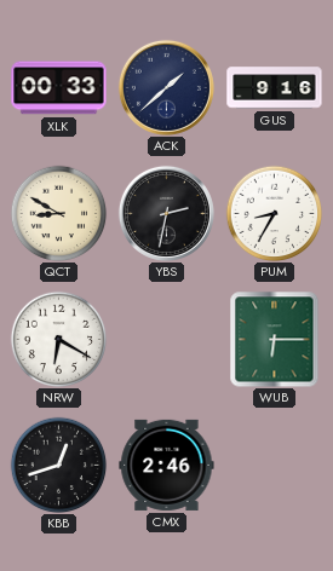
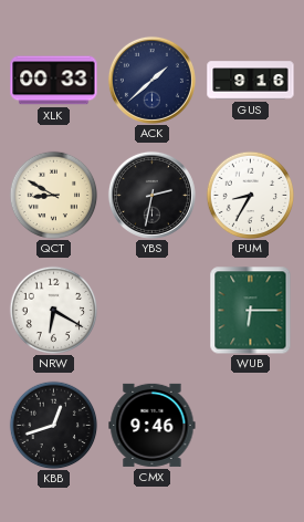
CMX: 2:46 -> 9:46 (153, 425)
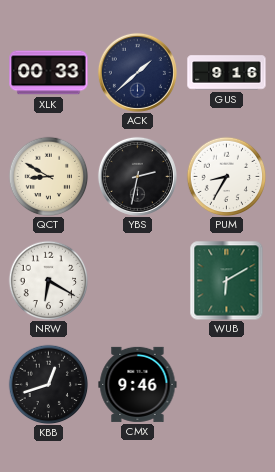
WUB: 6:15 -> 6:10 (227, 280)
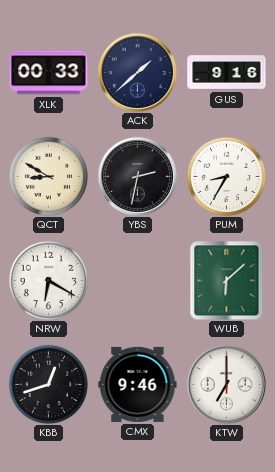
WUB: 6:10 -> 6:08 (227, 280)
KTW: none -> 7:00 (226, 384)
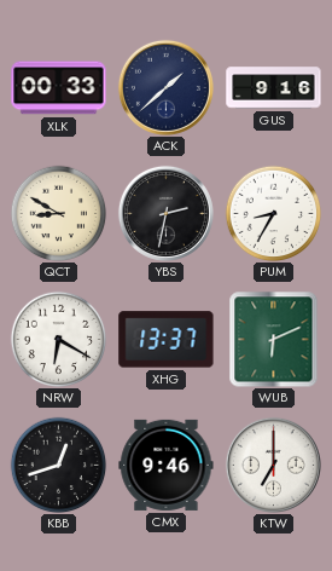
XHG: none -> 13:37 (167, 340)
WUB: 6:08 -> 6:11 (274, 339)
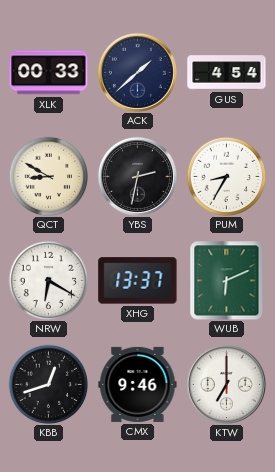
GUS: 9:16 -> 4:54 (227, 73)
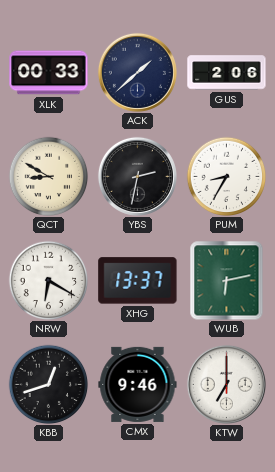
GUS: 4:54 -> 2:06 (227, 73)
WUB: 6:11 -> 6:13 (227, 280)
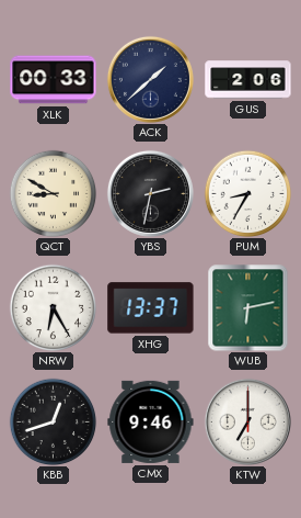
NRW: 6:20 -> 6:25 (53, 307)
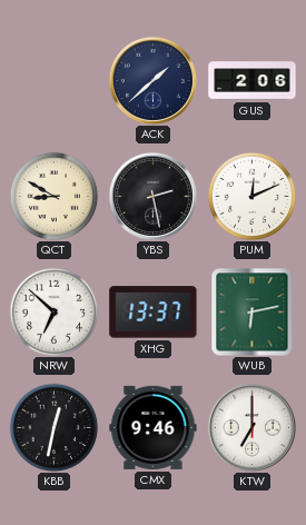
XLK: 00:33 -> none (54, 80)
YBS: 2:32 -> 2:28 (152, 196)
PUM: 8:35 -> 12:11 (251, 196)
NRW: 6:25 -> 6:52 (53, 311)
KBB: 12:42 -> 12:32 (53, 427)
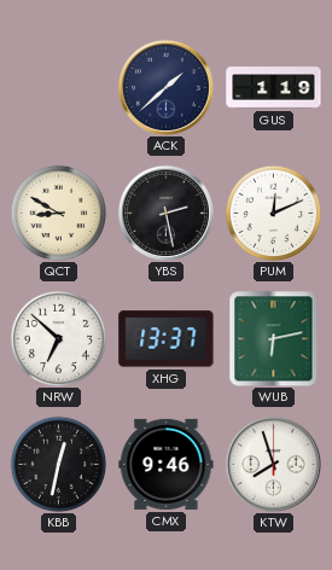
GUS: 2:06 -> 1:19 (274, 88)
KTW: 7:00 -> 7:57 (273, 464)
